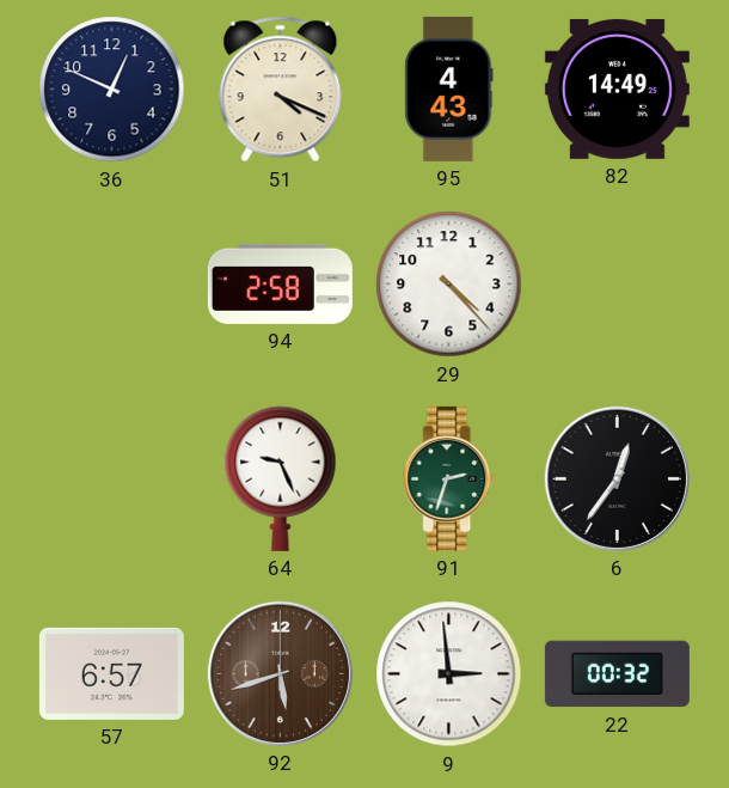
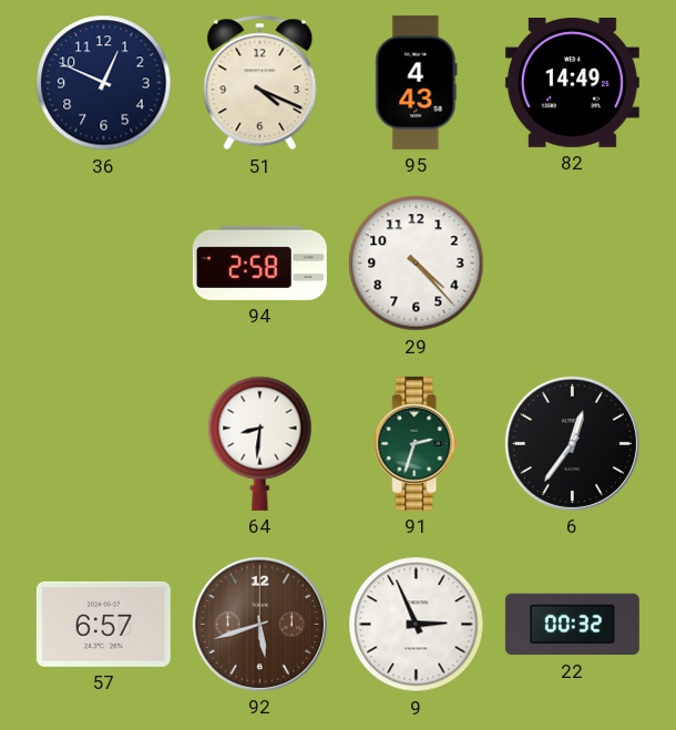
64: 9:26 -> 8:31 (260, 443)
9: 2:59 -> 2:56 (417, 625)
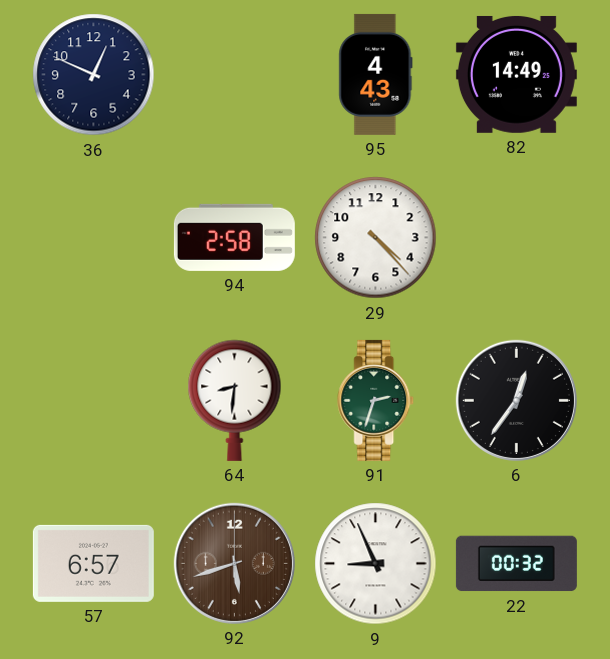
51: 4:19 -> none (260, 83)
9: 2:56 -> 8:56 (376, 564)
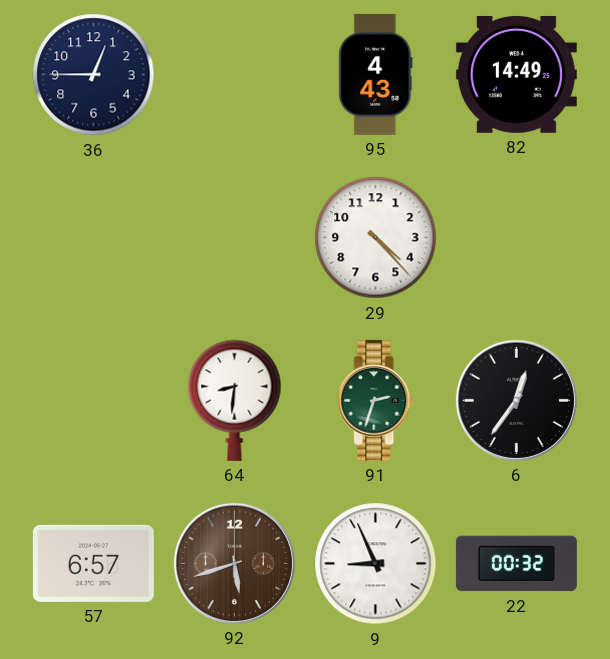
36: 12:49 -> 12:45 (94, 75)
94: 2:58 -> none (234, 237)
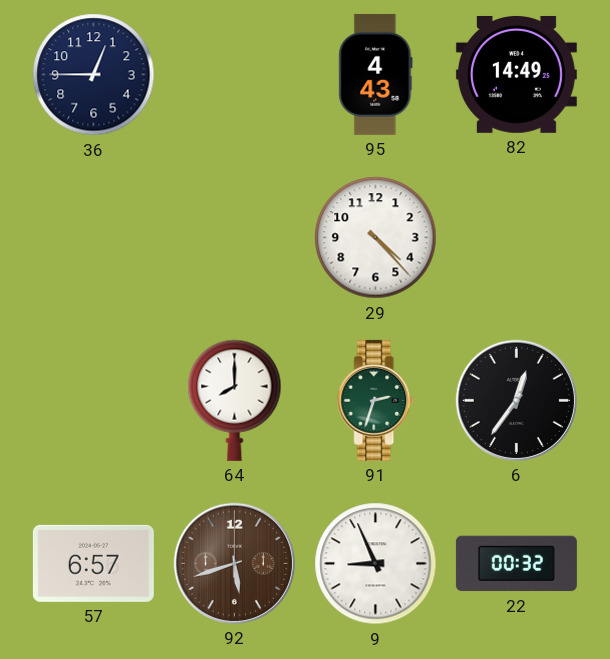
64: 8:31 -> 8:00 (235, 400)
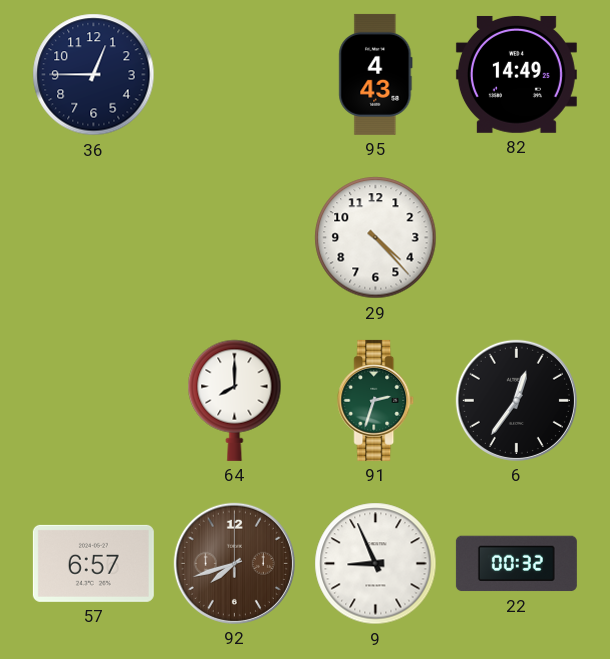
92: 5:42 -> 7:42 (234, 563)
